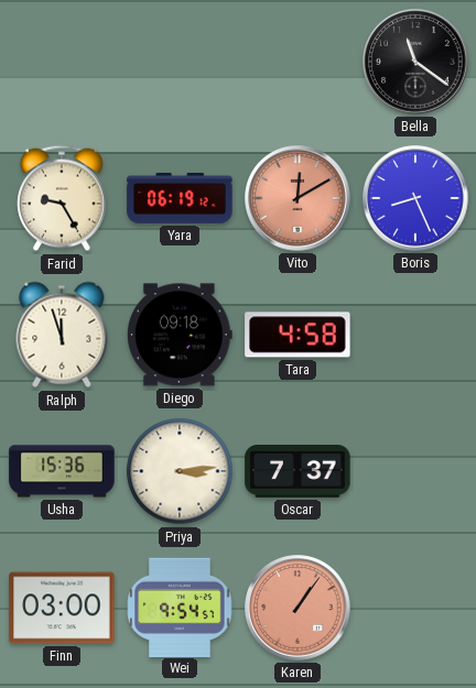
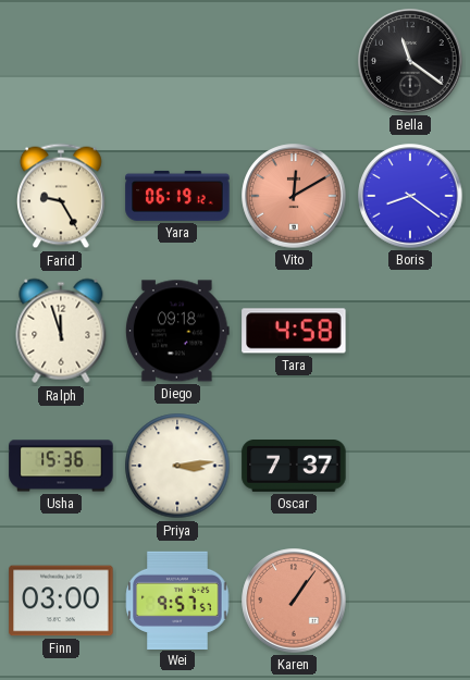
Boris: 8:26 -> 8:21 (410, 196)
Wei: 9:54 -> 9:57 (177, 599)
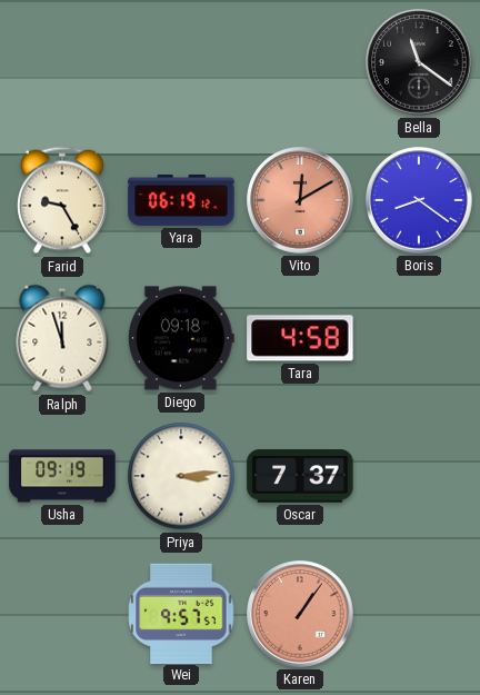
Usha: 15:36 -> 09:19 (62, 476)
Finn: 03:00 -> none (61, 601)
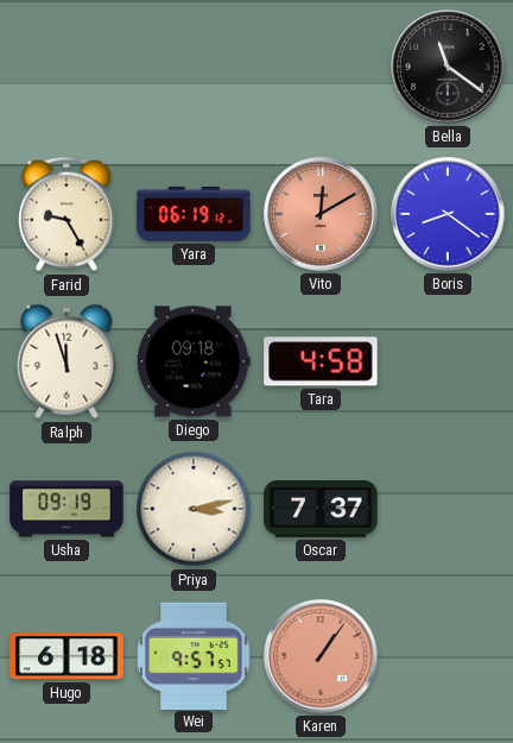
Priya: 3:14 -> 3:13 (194, 509)
Hugo: none -> 6:18 (66, 656)
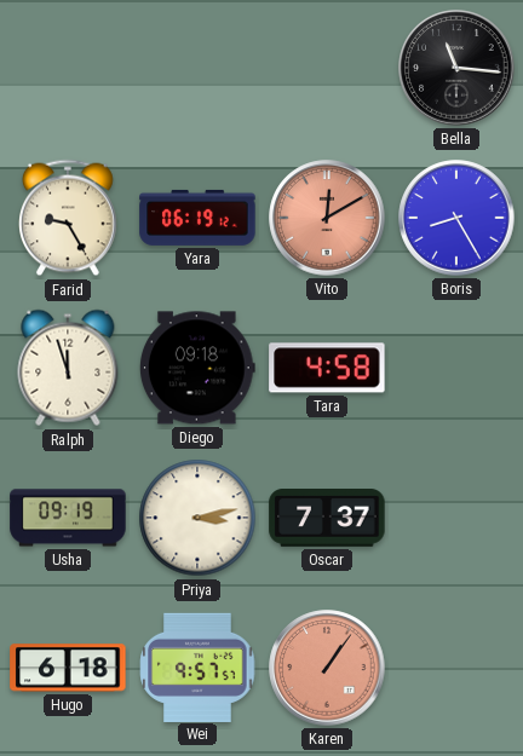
Bella: 11:21 -> 11:16 (456, 68)
Boris: 8:21 -> 8:25 (456, 218)
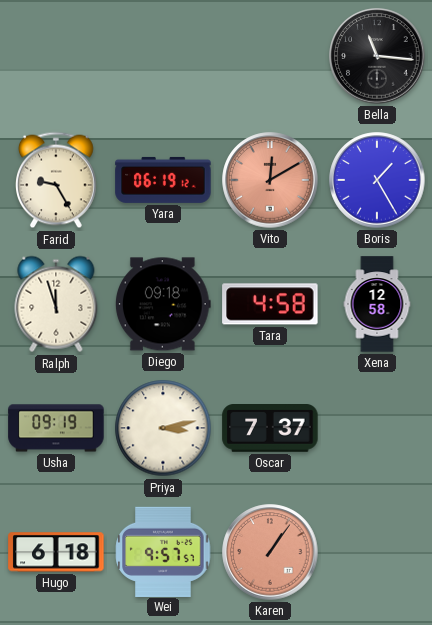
Boris: 8:25 -> 1:25 (377, 180)
Xena: none -> 12:58 (377, 304)
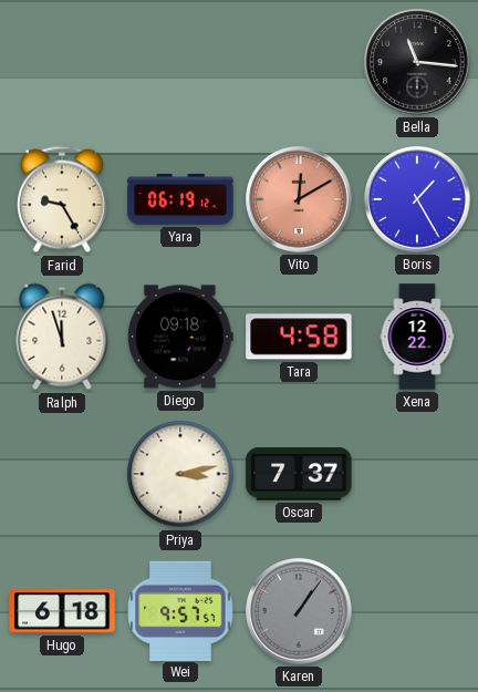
Xena: 12:58 -> 12:22 (417, 337)
Usha: 09:19 -> none (56, 428)
Karen dial: salmon -> grey (299, 611)
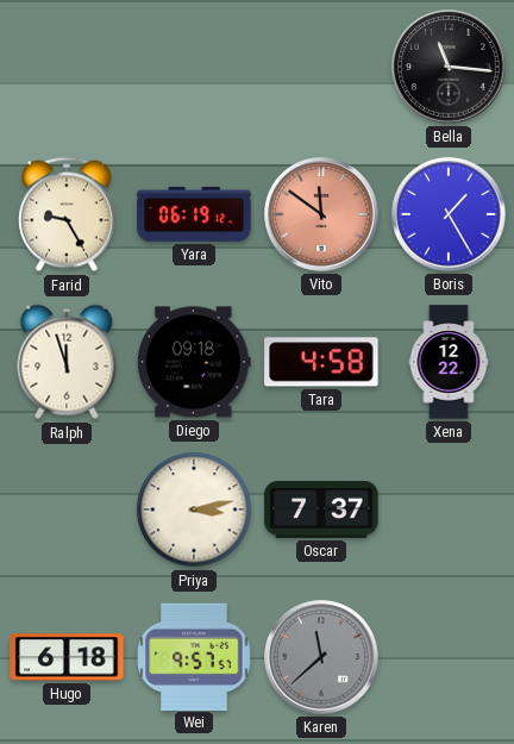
Vito: 12:10 -> 11:51 (321, 214)
Karen: 1:06 -> 11:38 (321, 657)
